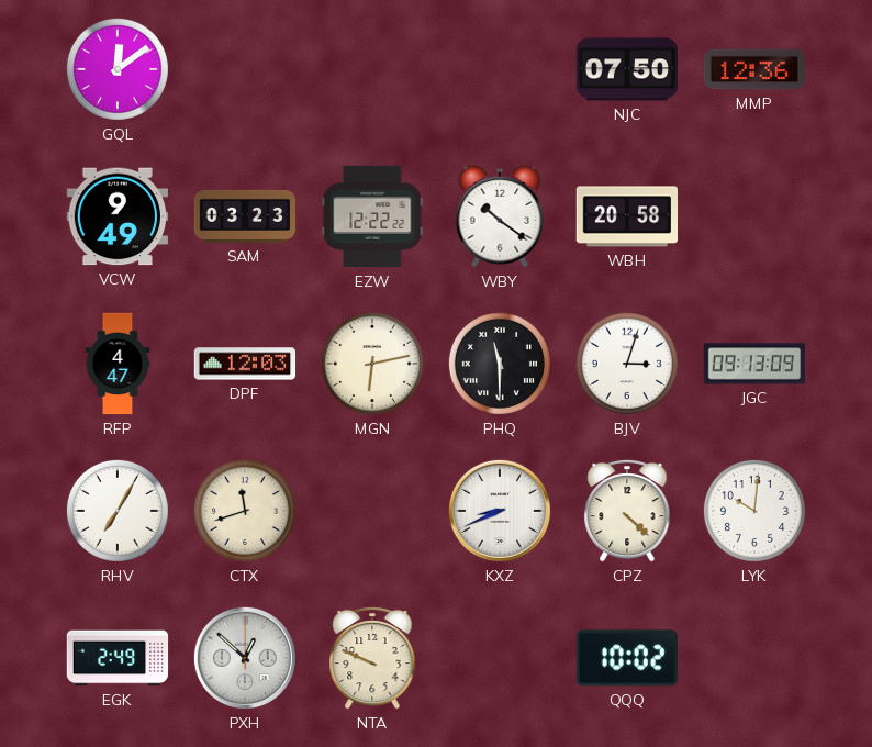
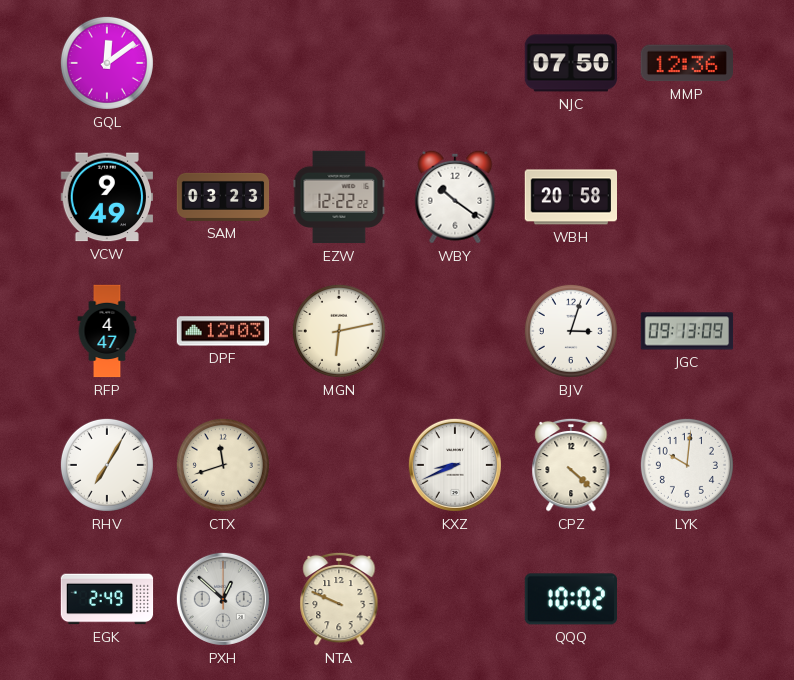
PHQ: 11:30 -> none (500, 364)
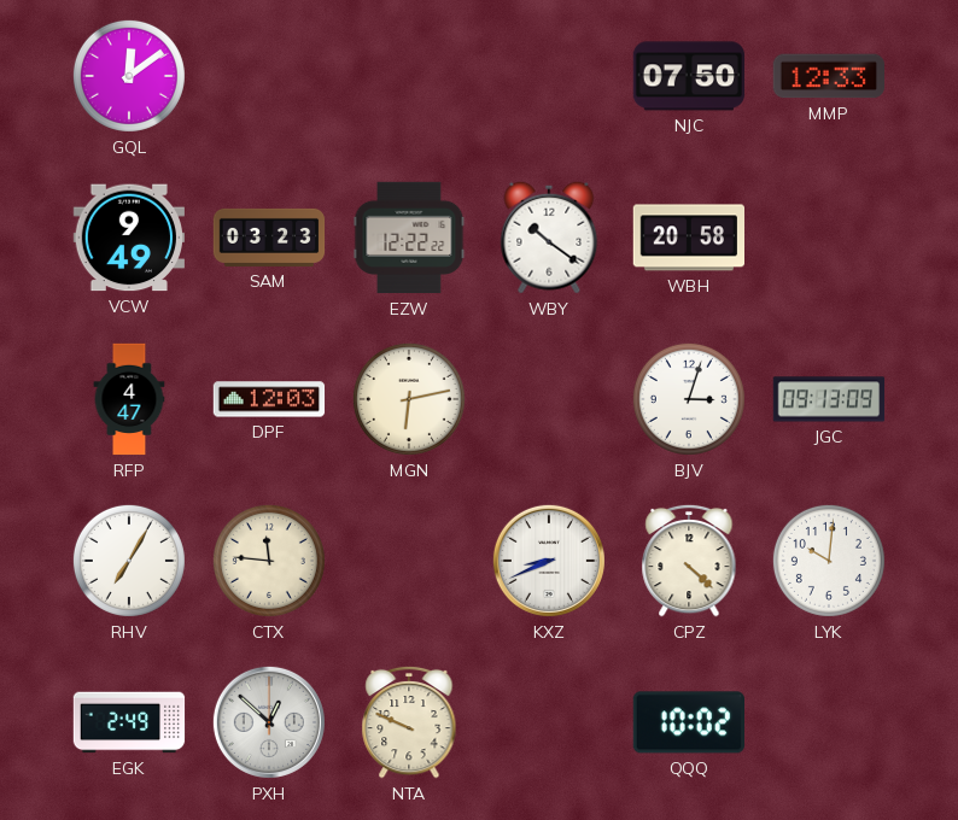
MMP: 12:36 -> 12:33 (828, 76)
CTX: 11:42 -> 11:46 (269, 561)
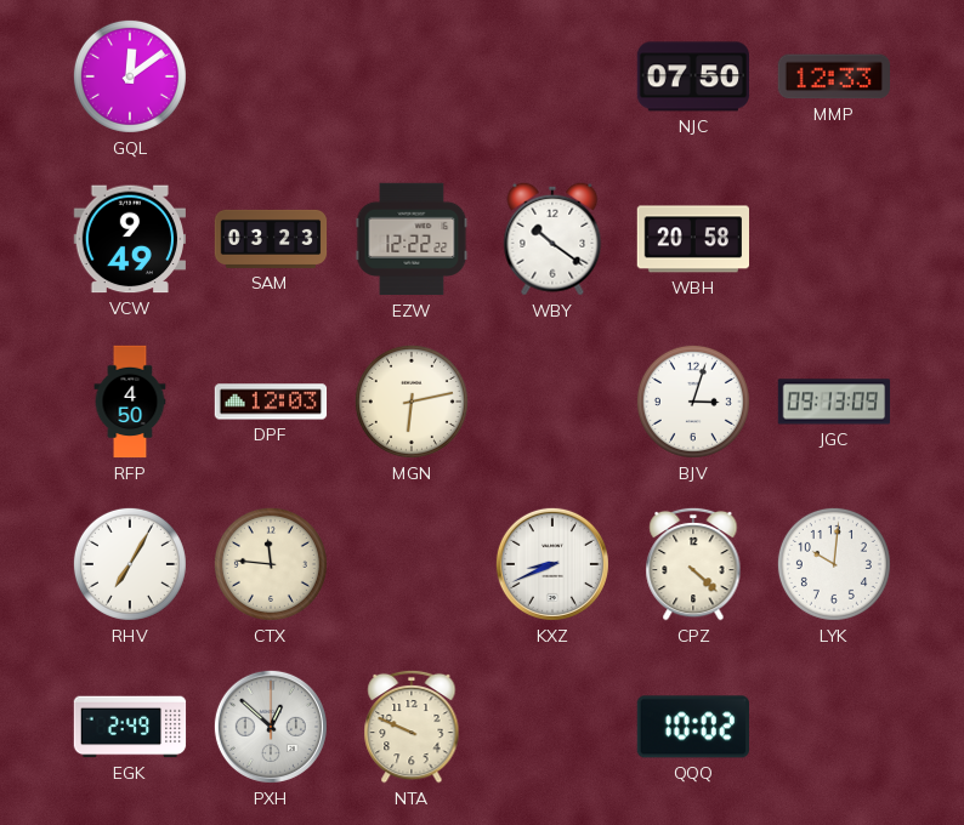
RFP: 4:47 -> 4:50 (130, 402)
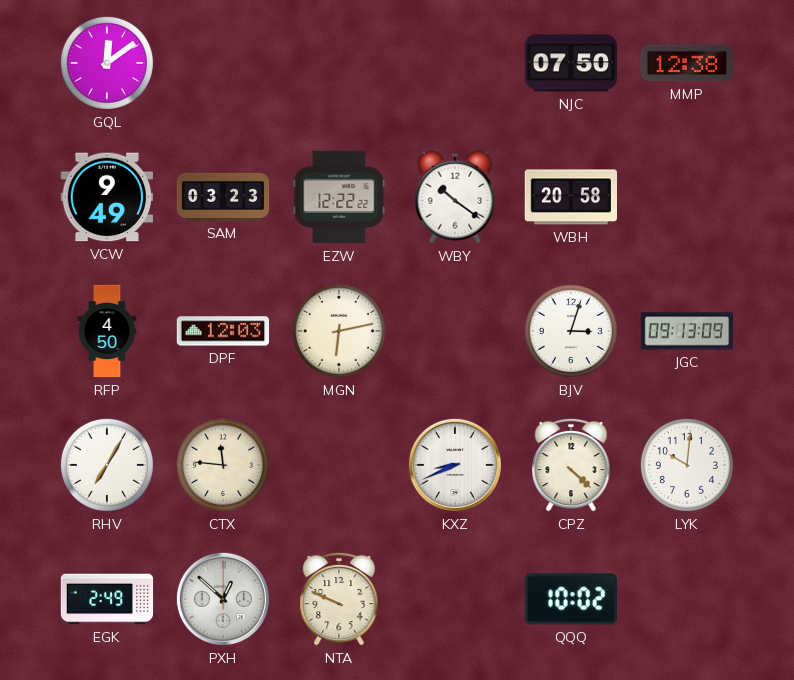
MMP: 12:33 -> 12:38 (686, 63)
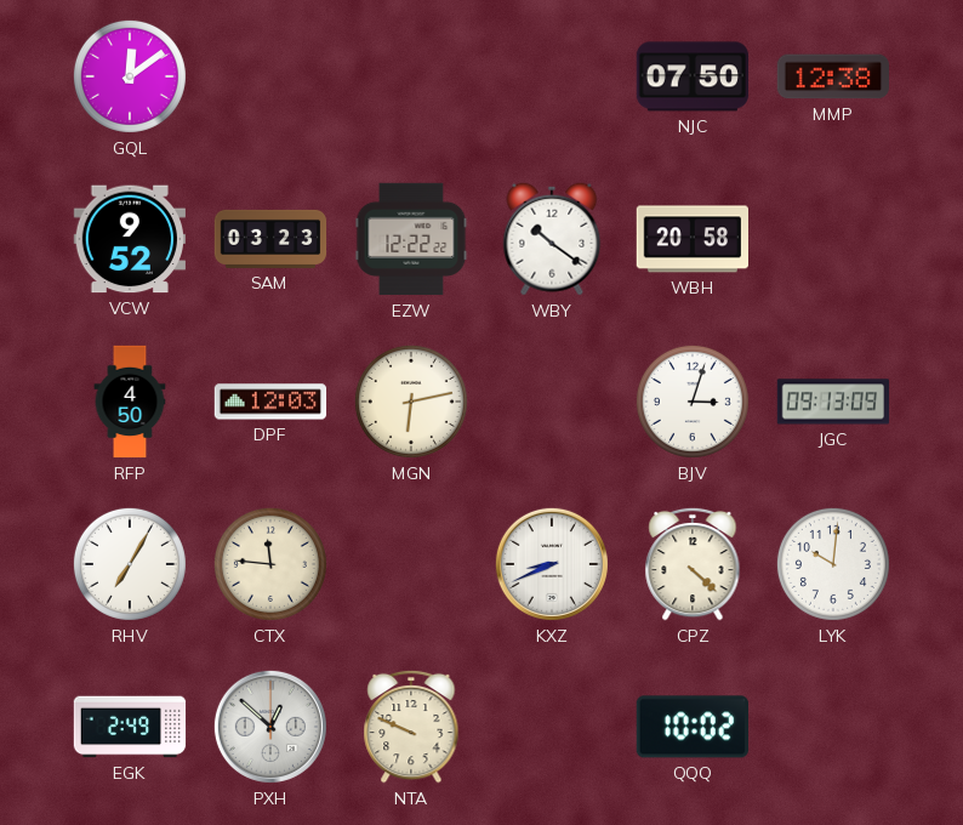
VCW: 9:49 -> 9:52 (129, 239)
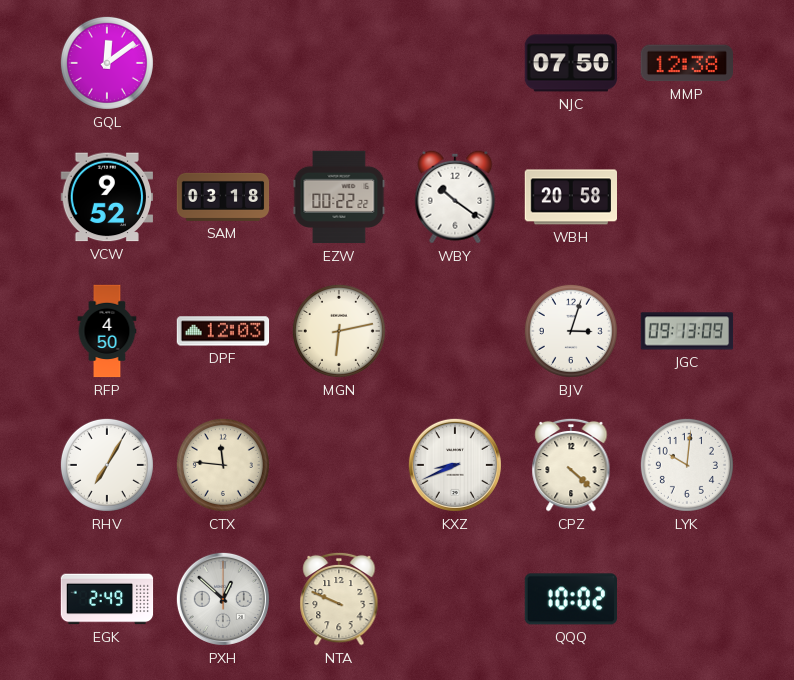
SAM: 03:23 -> 03:18 (223, 197)
EZW: 12:22 -> 00:22 (339, 197)
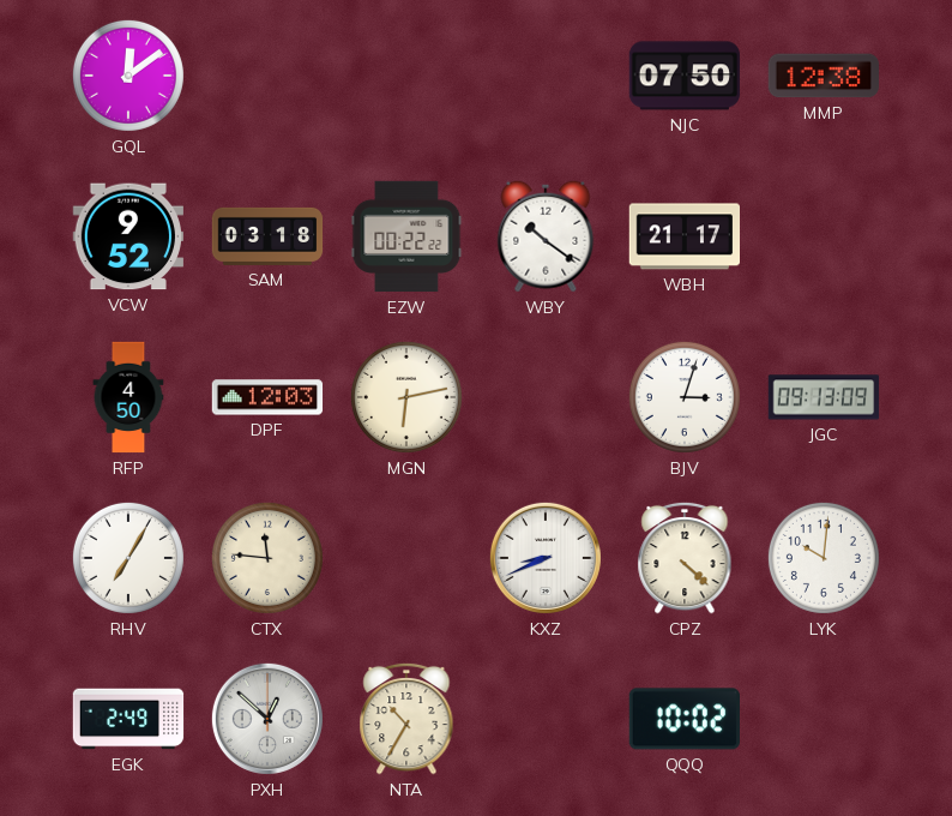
WBH: 20:58 -> 21:17 (685, 236)
NTA: 9:49 -> 10:35 (406, 719)
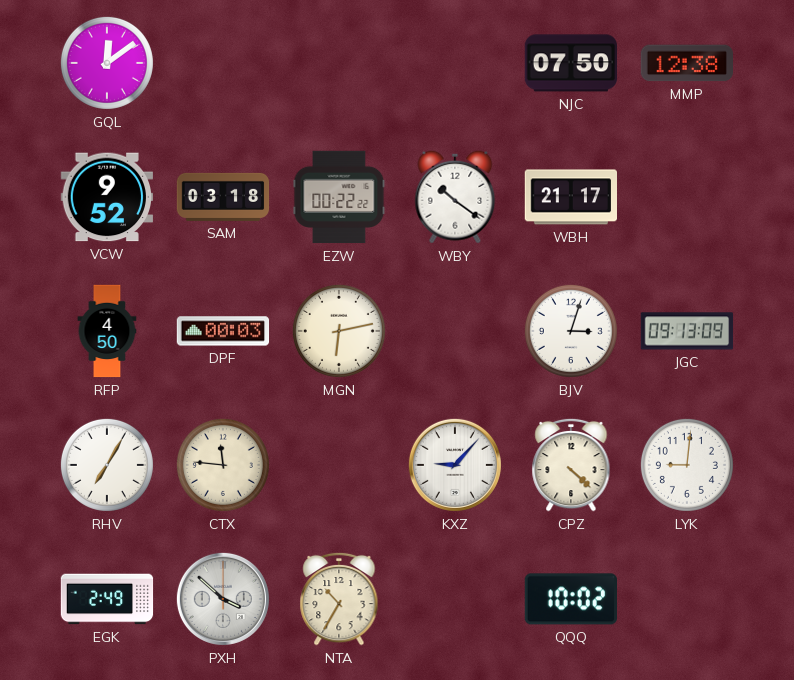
DPF: 12:03 -> 00:03 (223, 331)
KXZ: 8:41 -> 9:07 (455, 465)
LYK: 10:01 -> 9:01 (687, 465)
PXH: 12:52 -> 3:52 (223, 599)
